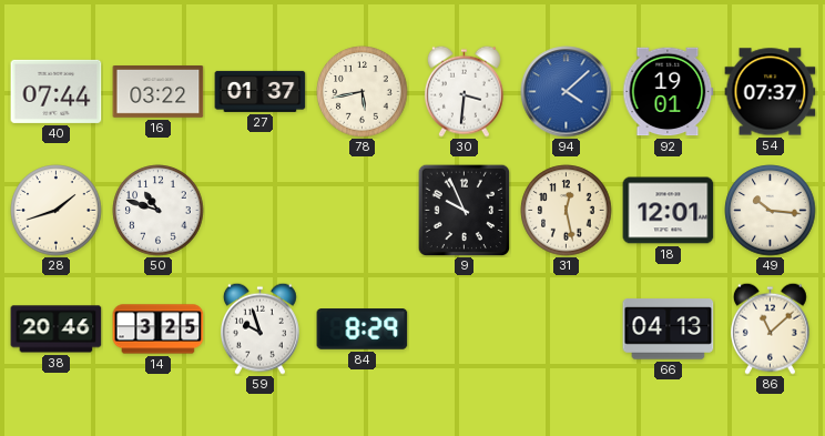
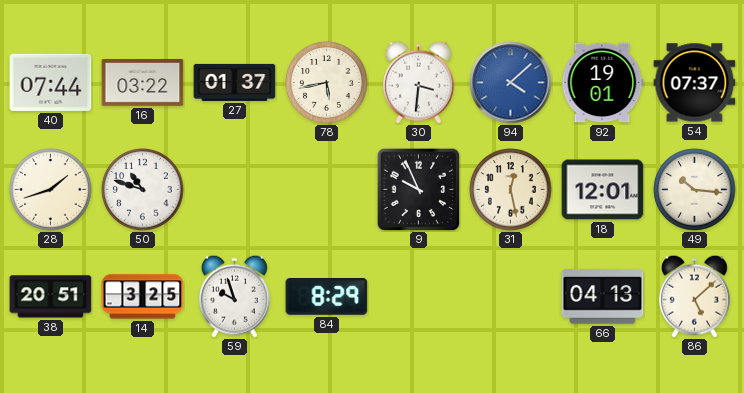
38: 20:46 -> 20:51 (51, 297)
86: 11:08 -> 5:08 (694, 296)
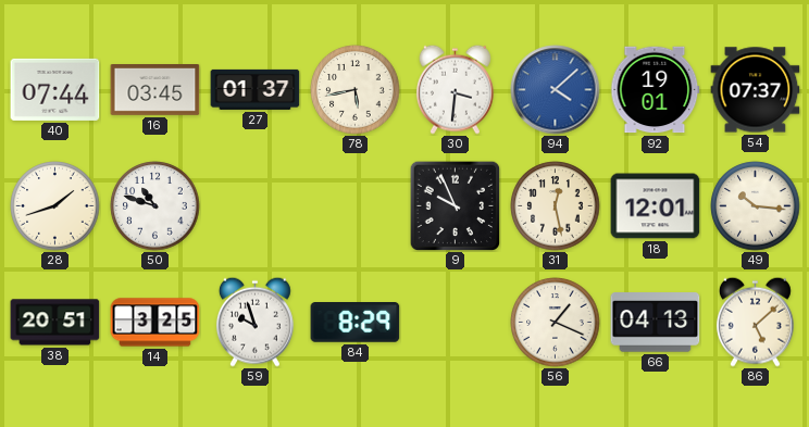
16: 03:22 -> 03:45 (155, 90)
56: none -> 1:19 (556, 323)
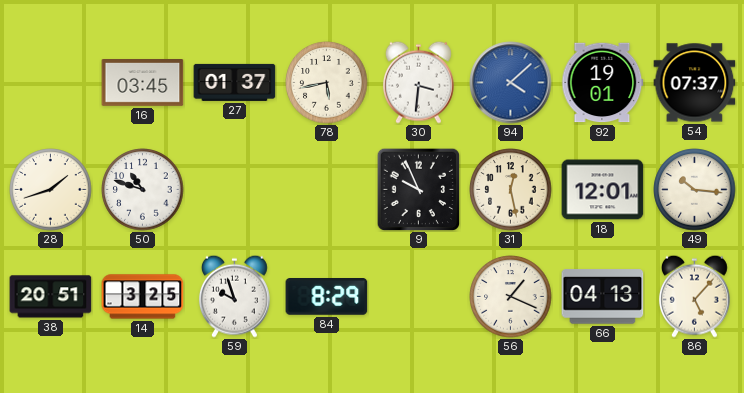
40: 07:44 -> none (55, 89)
86: 5:08 -> 5:07 (694, 296)
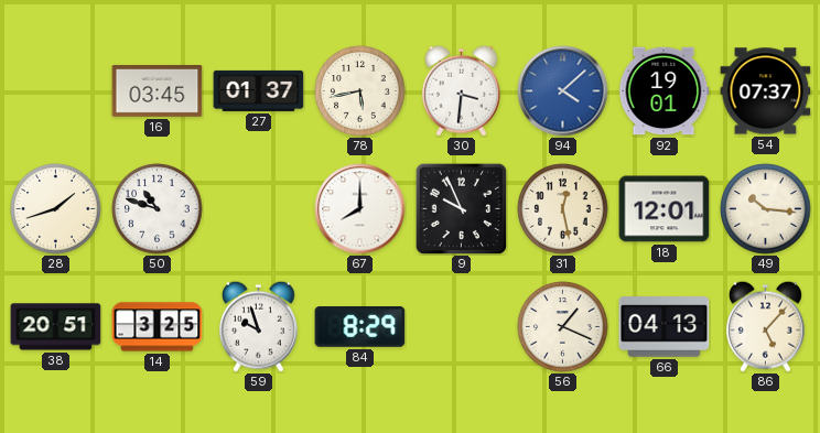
67: none -> 8:00 (360, 209)
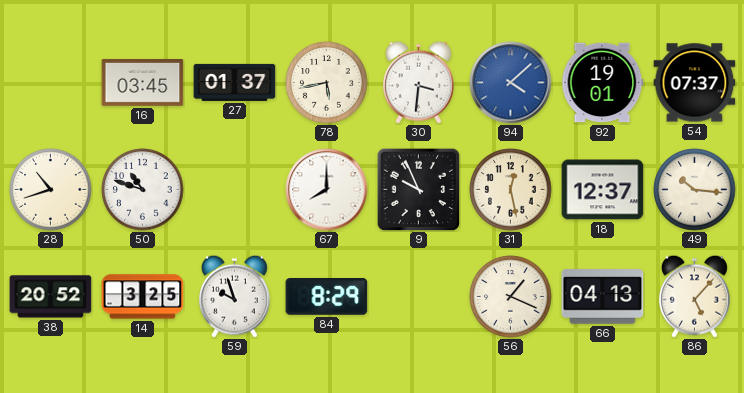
28: 1:42 -> 10:42 (51, 190)
18: 12:01 -> 12:37 (603, 190)
38: 20:51 -> 20:52 (51, 297)
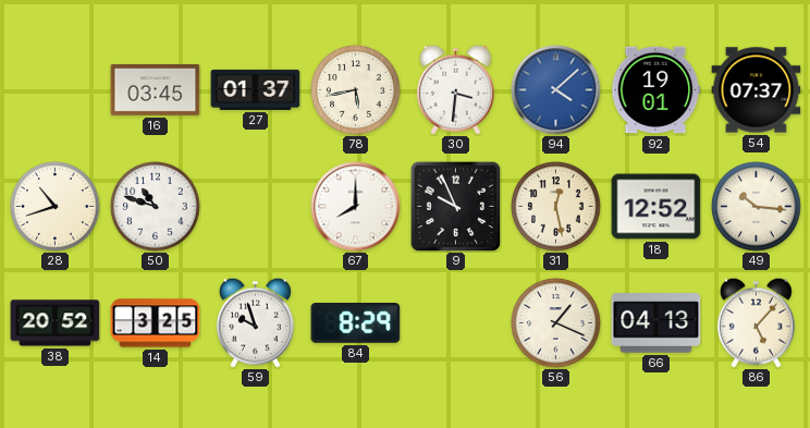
18: 12:37 -> 12:52 (656, 207)
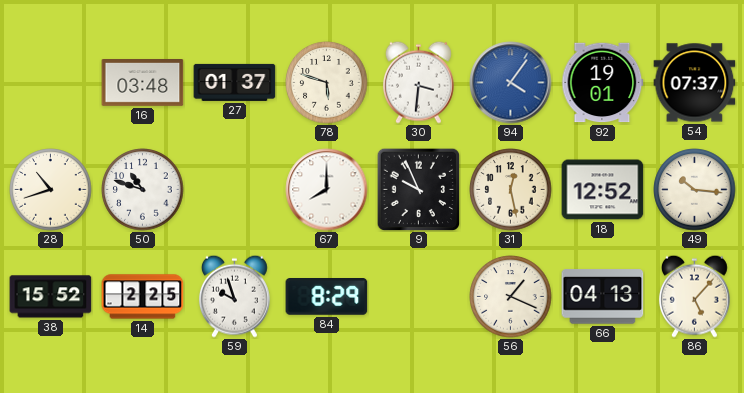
16: 03:45 -> 03:48 (143, 83)
78: 5:43 -> 5:48 (327, 83)
94: 4:08 -> 4:06 (511, 83)
38: 20:52 -> 15:52 (51, 297)
14: 3:25 -> 2:25 (143, 297)
